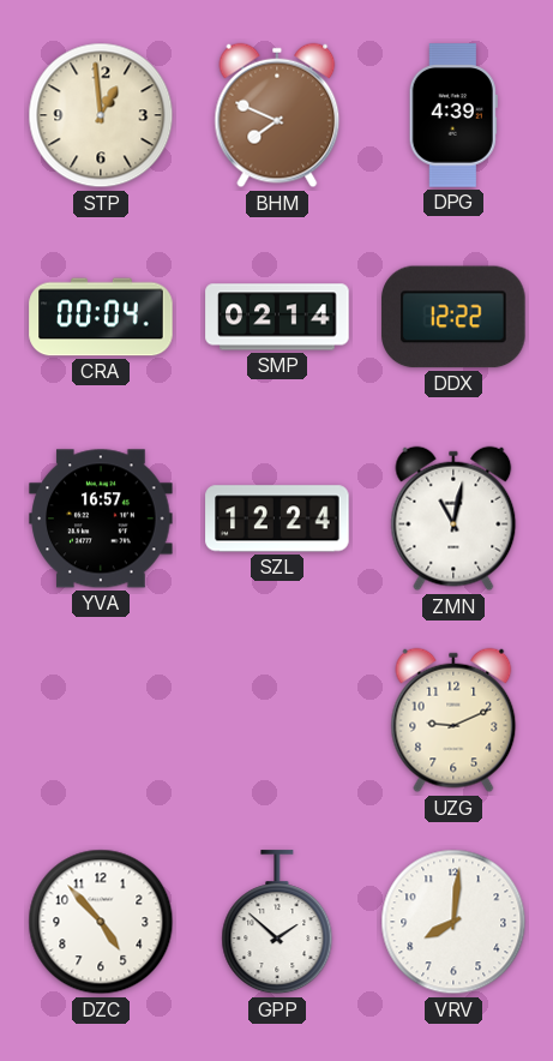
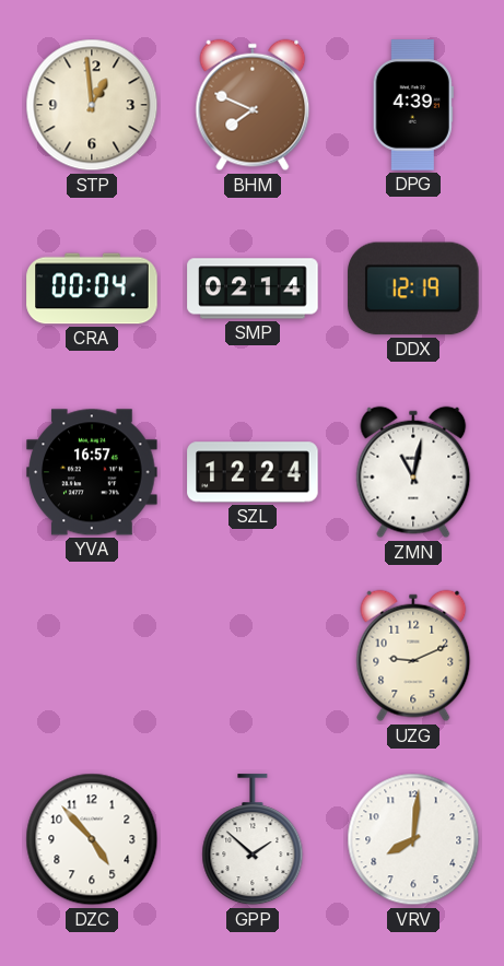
DDX: 12:22 -> 12:19 (413, 288)
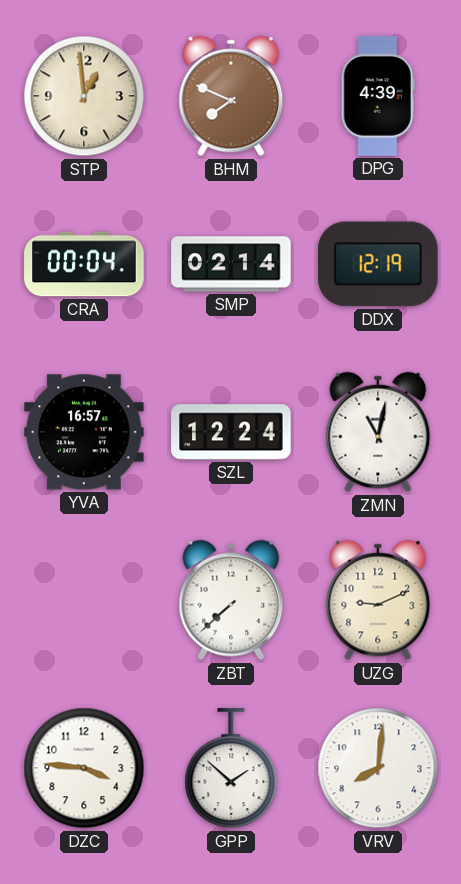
ZBT: none -> 7:38 (231, 600)
DZC: 4:53 -> 3:46 (84, 768)
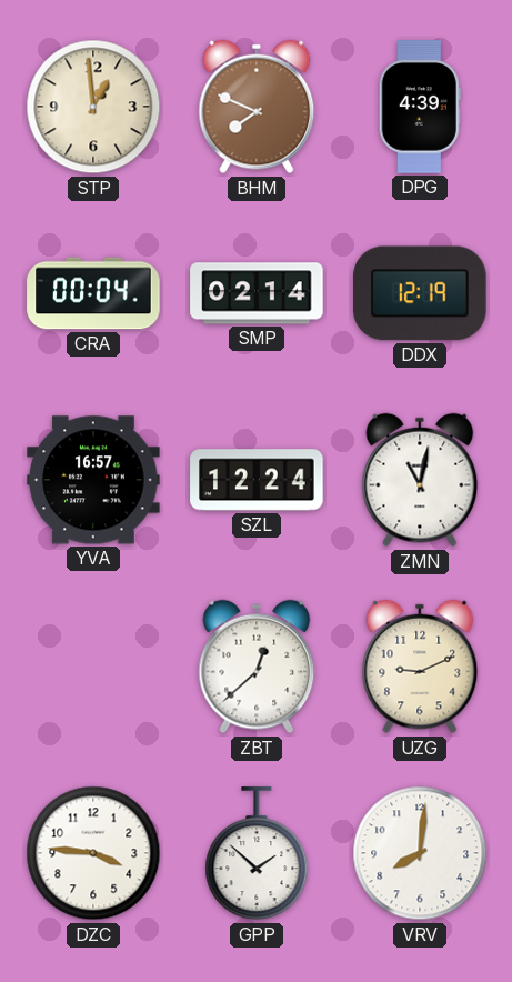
ZBT: 7:38 -> 12:38 (257, 667)
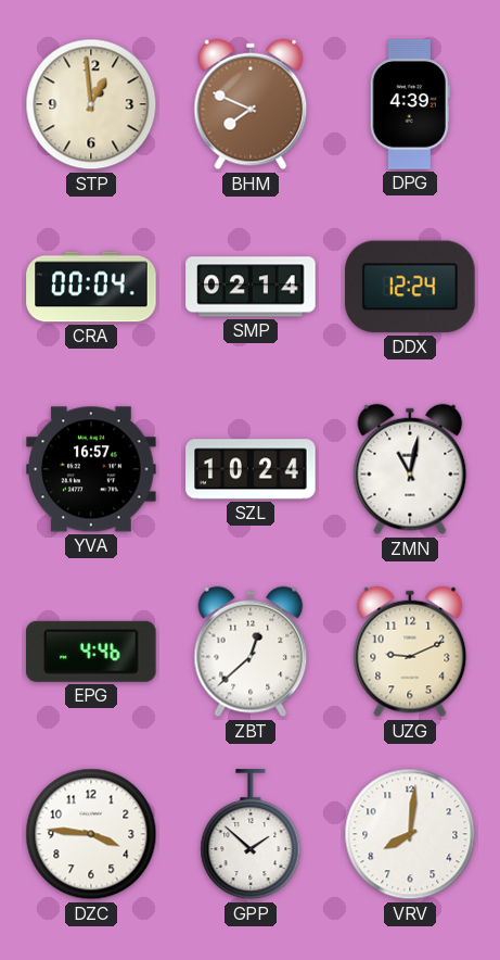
DDX: 12:19 -> 12:24 (410, 287)
SZL: 12:24 -> 10:24 (251, 469)
EPG: none -> 4:46 (92, 652)
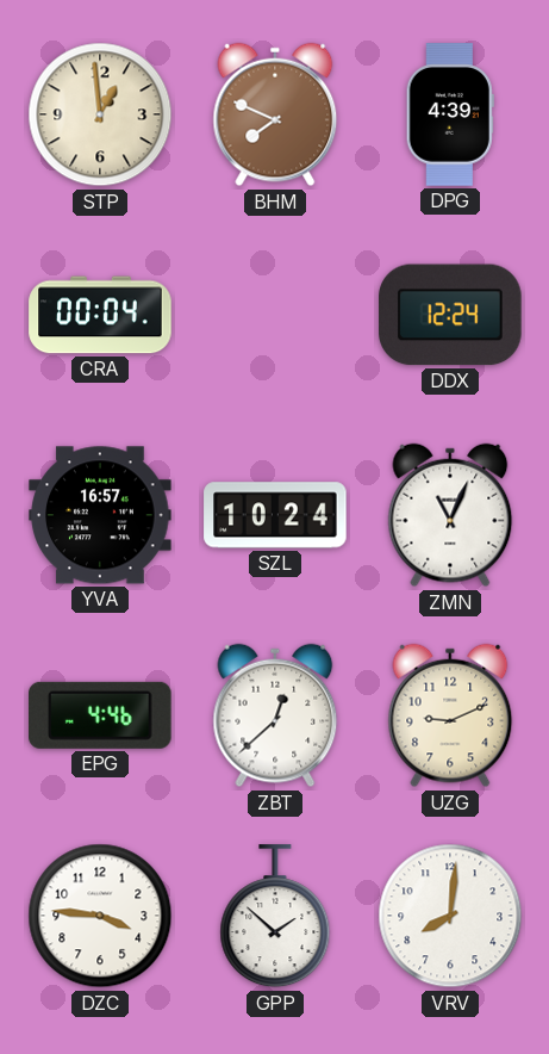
SMP: 02:14 -> none (251, 287)
ZMN: 11:02 -> 11:04 (450, 515)
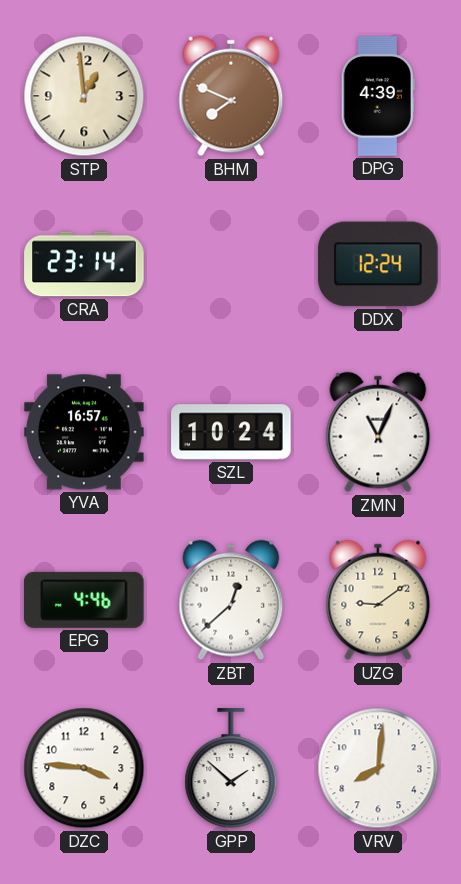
CRA: 00:04 -> 23:14 (84, 264)
UZG: 9:11 -> 9:09 (378, 600)
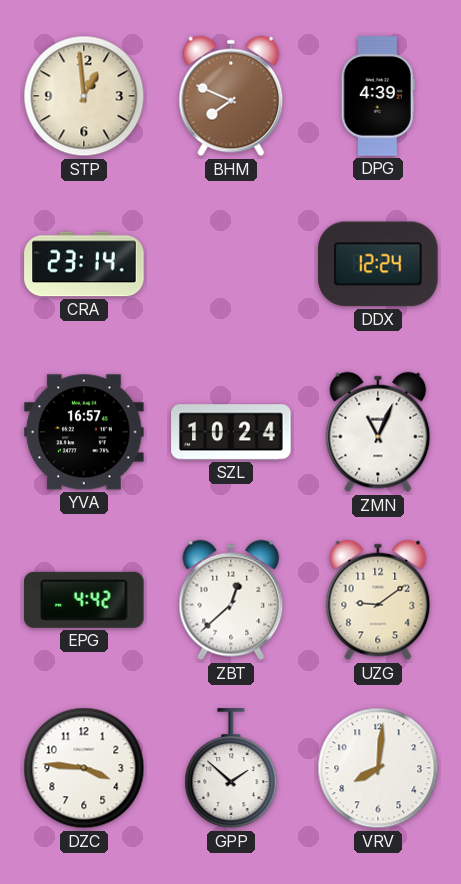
EPG: 4:46 -> 4:42 (85, 600)
